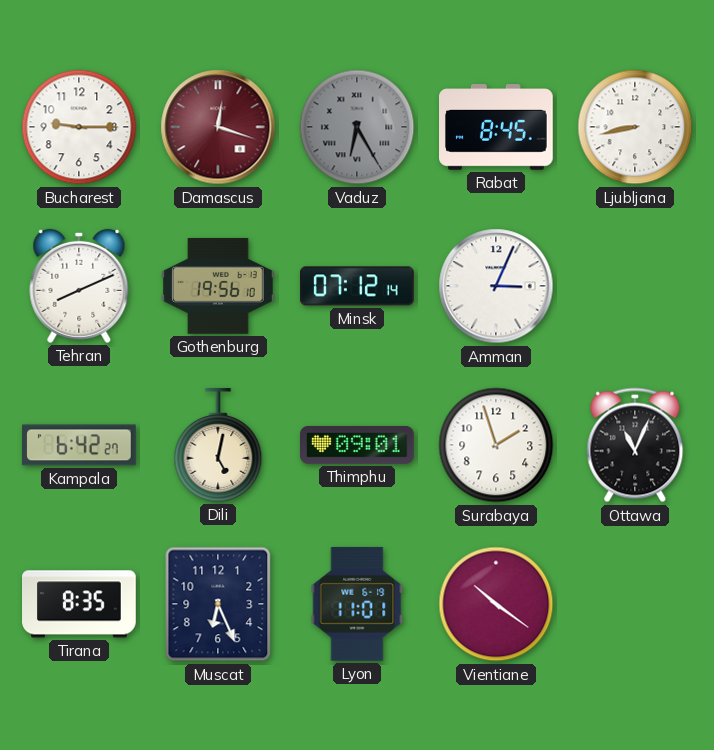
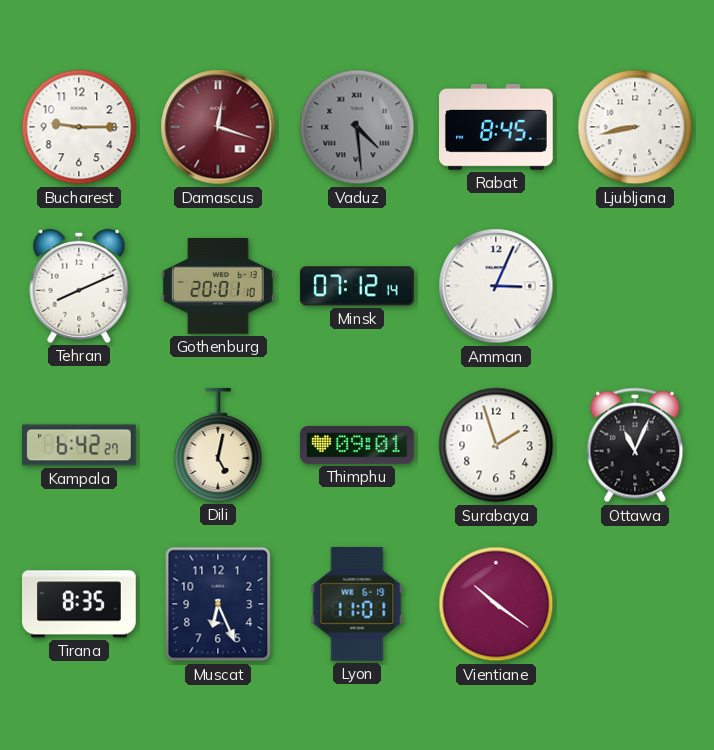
Vaduz: 6:25 -> 4:29 (357, 127)
Gothenburg: 19:56 -> 20:01 (219, 286)
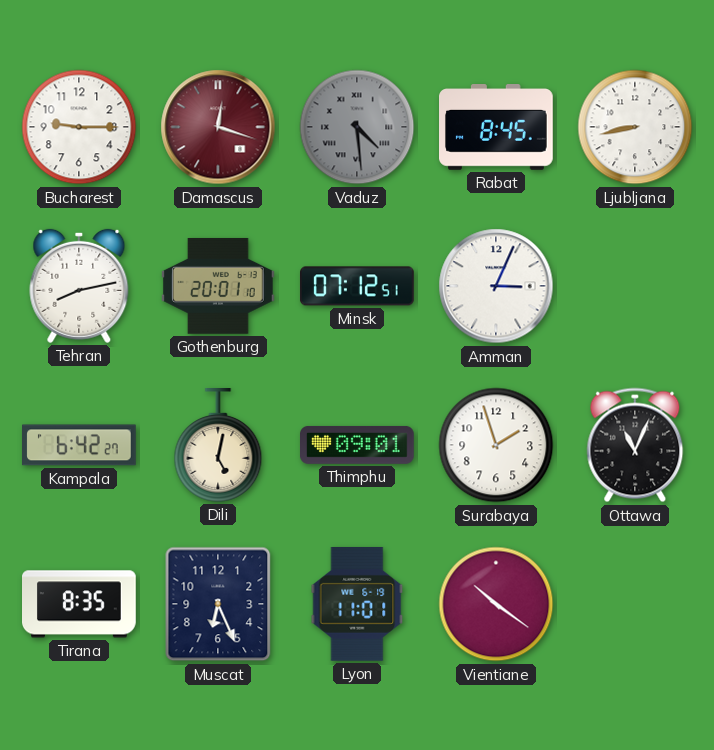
Tehran: 8:11 -> 8:13 (79, 286)
Minsk: 07:12:14 -> 07:12:51 (358, 286)
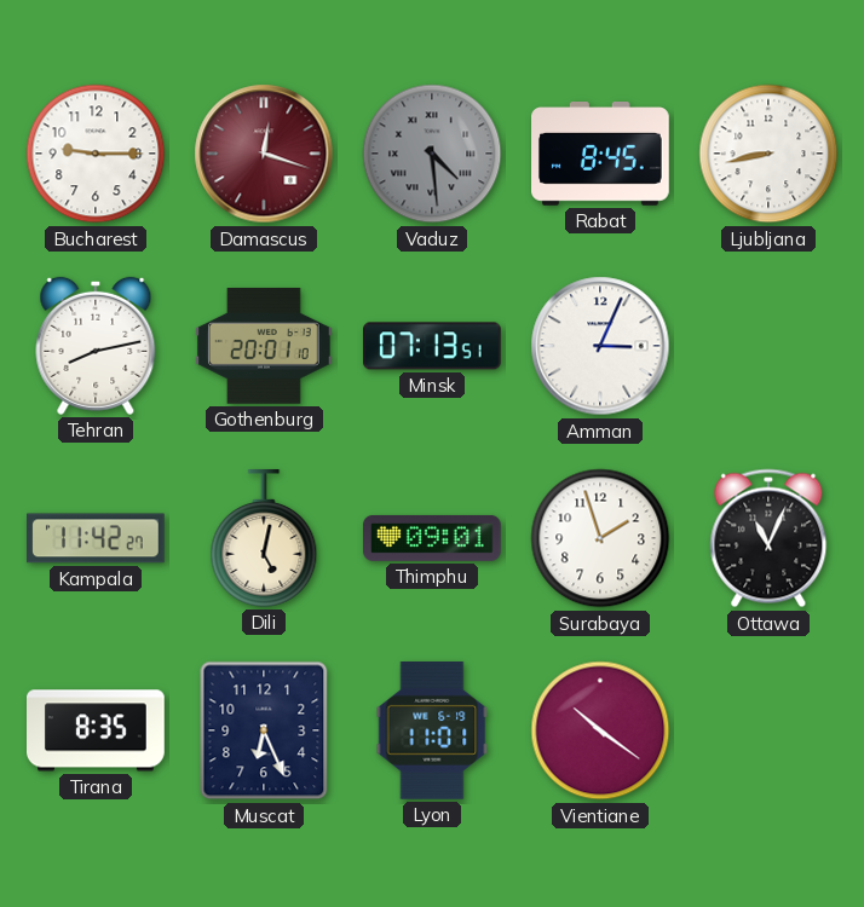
Minsk: 07:12 -> 07:13 (433, 346)
Kampala: 6:42 -> 11:42 (97, 538)
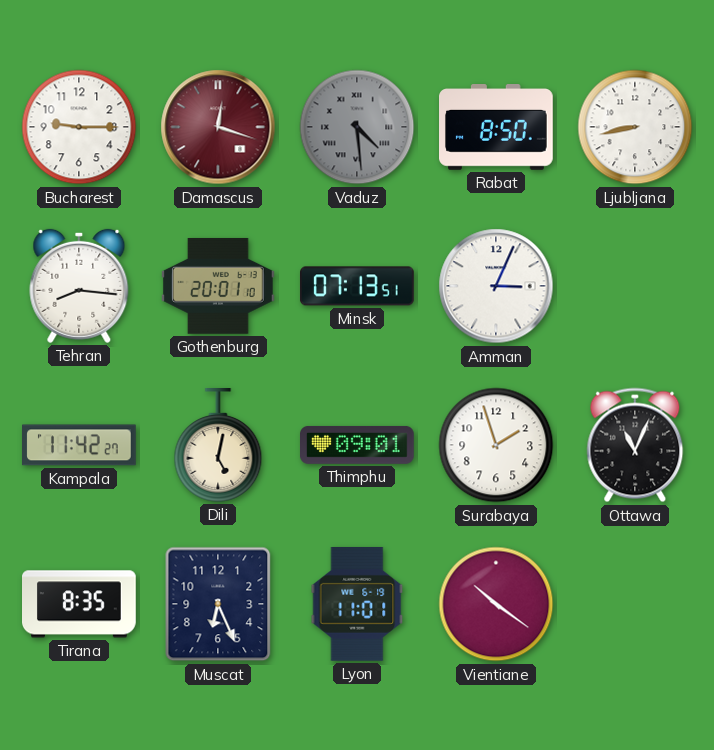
Rabat: 8:45 -> 8:50 (497, 128)
Tehran: 8:13 -> 8:16 (79, 286)
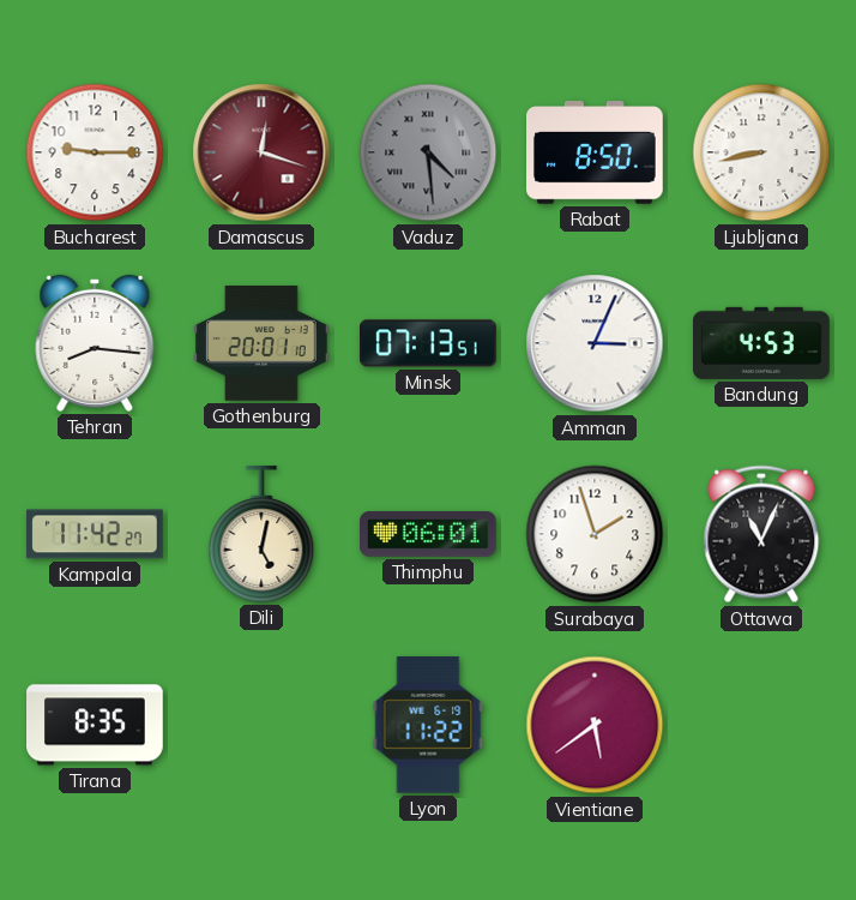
Bandung: none -> 4:53 (762, 343)
Thimphu: 09:01 -> 06:01 (429, 534)
Muscat: 6:26 -> none (218, 604)
Lyon: 11:01 -> 11:22 (428, 725)
Vientiane: 10:21 -> 5:39 (595, 725)
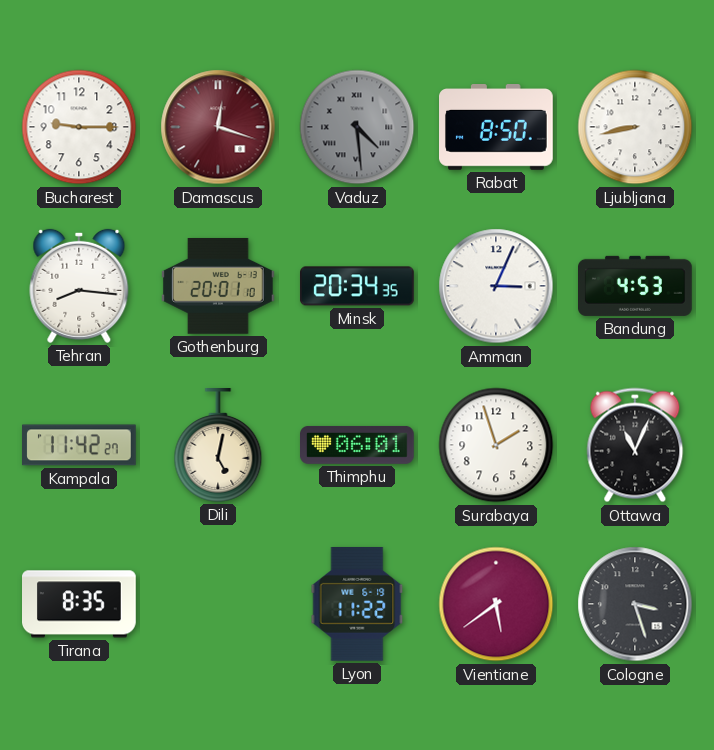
Minsk: 07:13 -> 20:34 (358, 286)
Cologne: none -> 3:27 (635, 604)
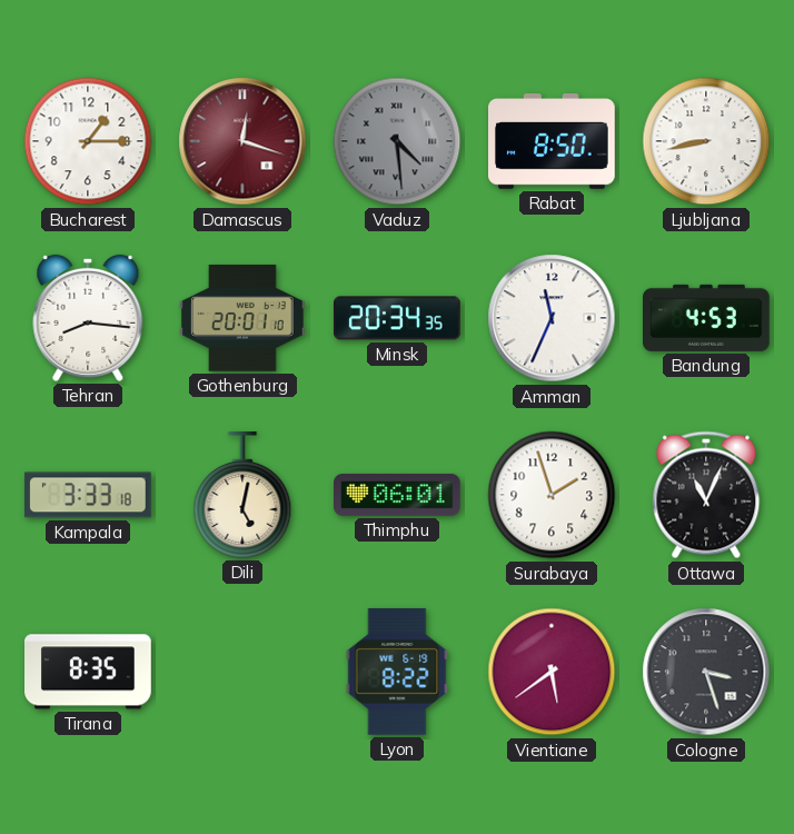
Bucharest: 9:15 -> 1:15 (88, 141)
Amman: 3:04 -> 11:34 (552, 318)
Kampala: 11:42 -> 3:33 (89, 495)
Lyon: 11:22 -> 8:22 (397, 672)
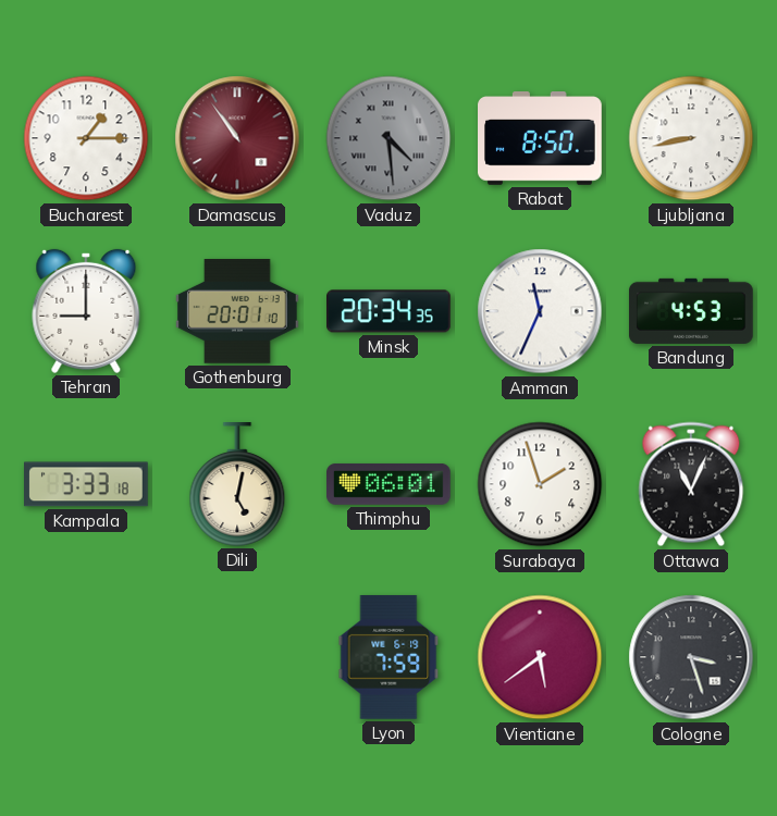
Damascus: 12:18 -> 10:54 (237, 138)
Tehran: 8:16 -> 9:00 (86, 311)
Tirana: 8:35 -> none (89, 672)
Lyon: 8:22 -> 7:59 (388, 657)
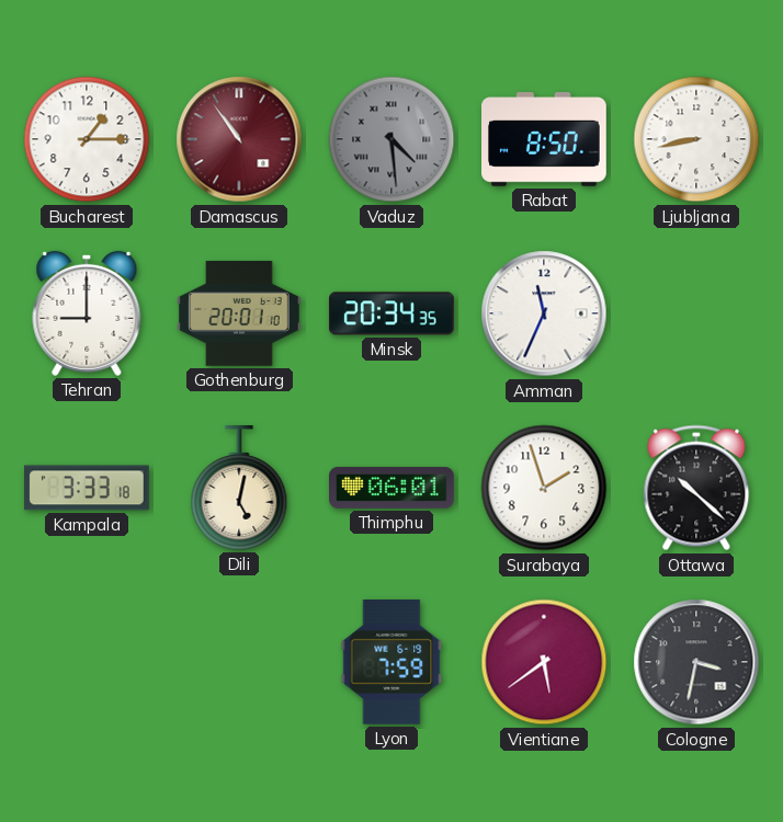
Bandung: 4:53 -> none (692, 311)
Ottawa: 11:04 -> 10:22 (696, 488)
Cologne: 3:27 -> 3:32 (696, 662)
